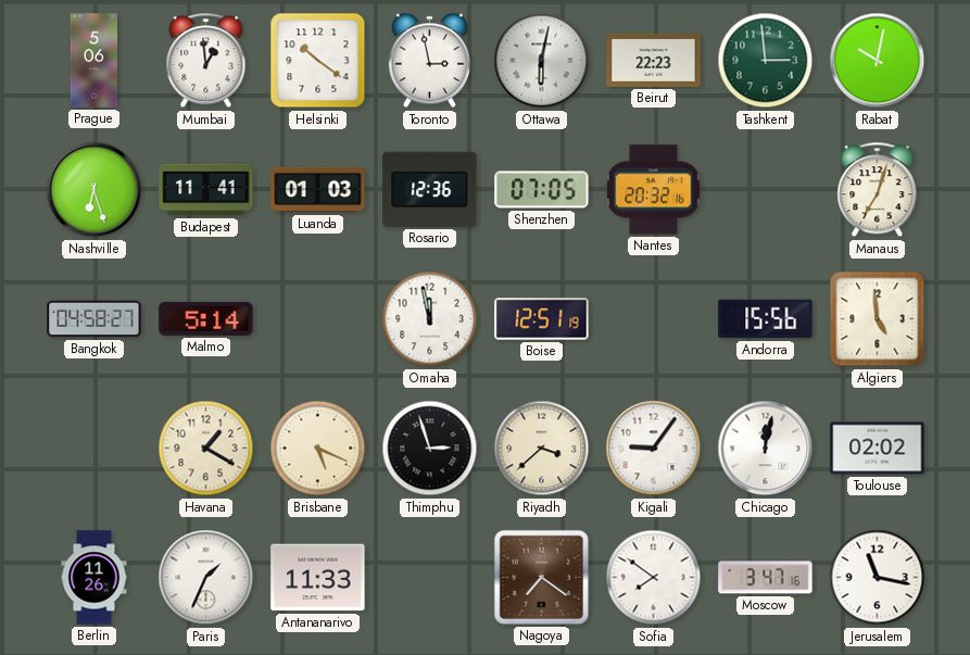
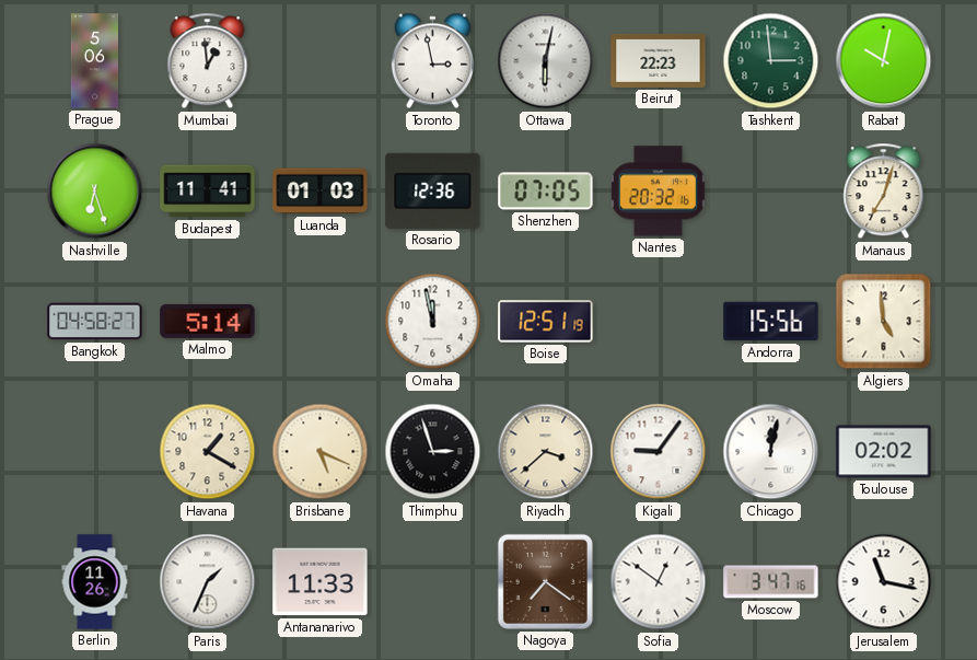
Helsinki: 10:21 -> none (318, 61)
Sofia: 7:51 -> 12:51 (659, 582)
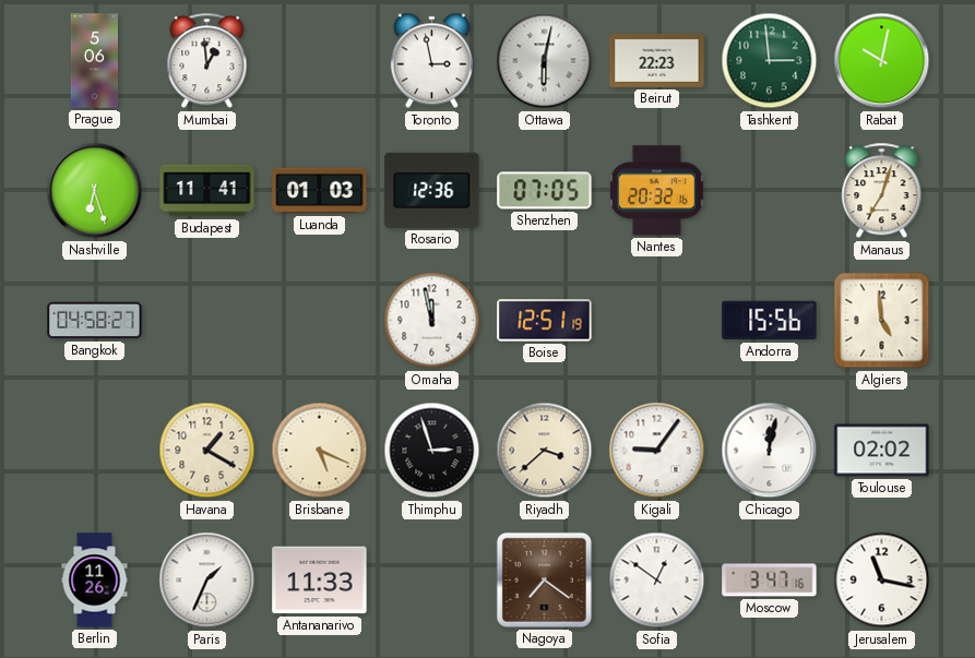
Malmo: 5:14 -> none (208, 321)
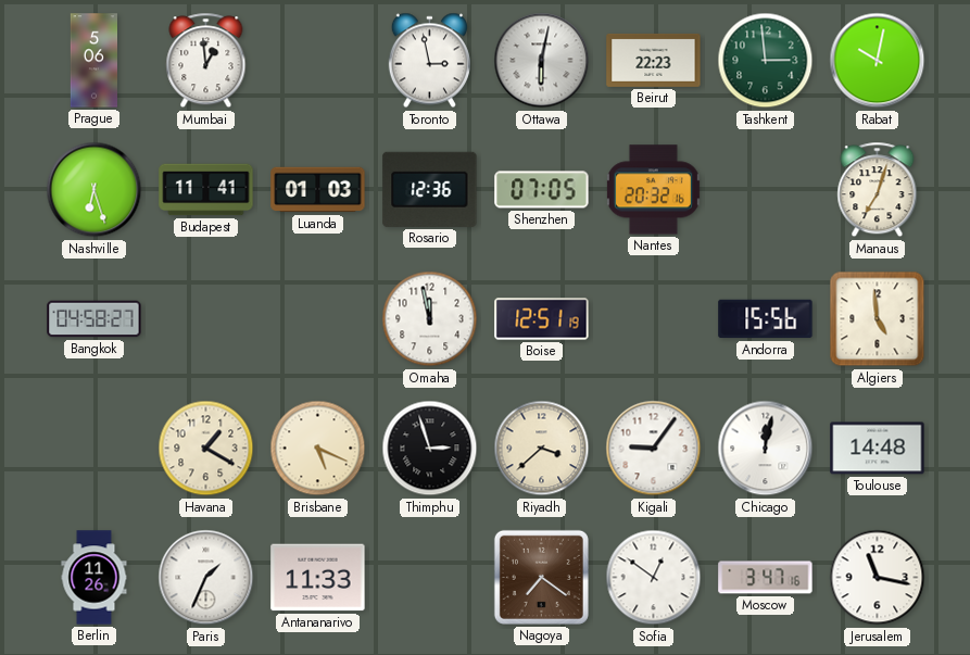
Toulouse: 02:02 -> 14:48 (878, 449)
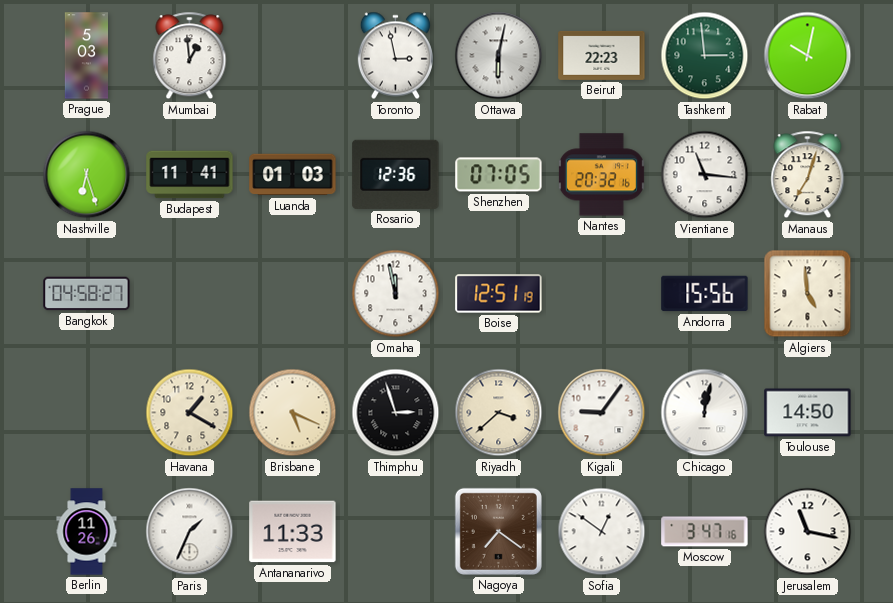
Prague: 5:06 -> 5:03 (86, 56)
Vientiane: none -> 11:16 (705, 175)
Toulouse: 14:48 -> 14:50 (808, 413)
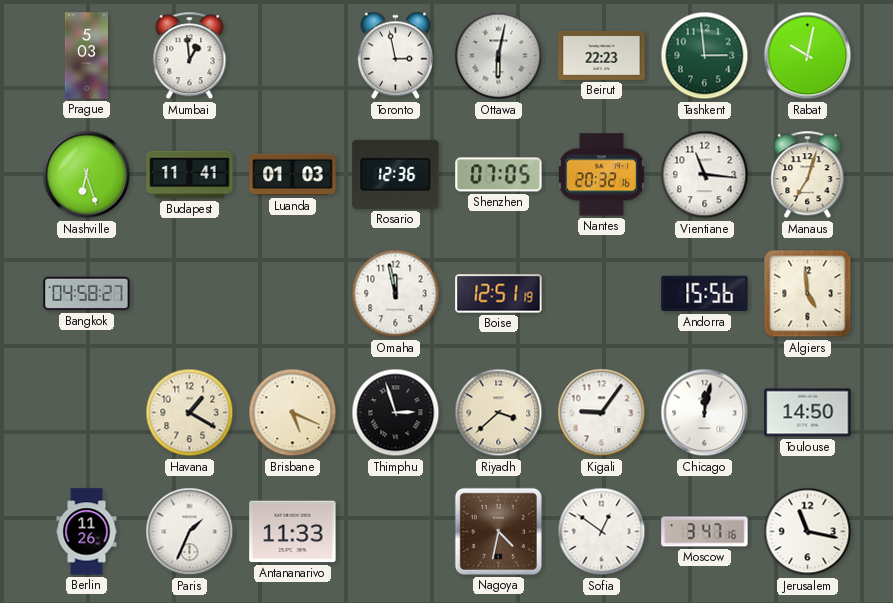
Nagoya: 7:21 -> 4:32 (498, 531)
